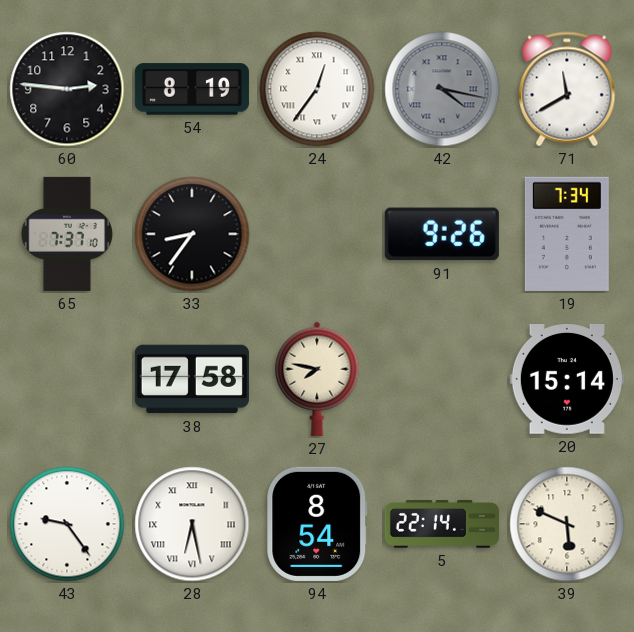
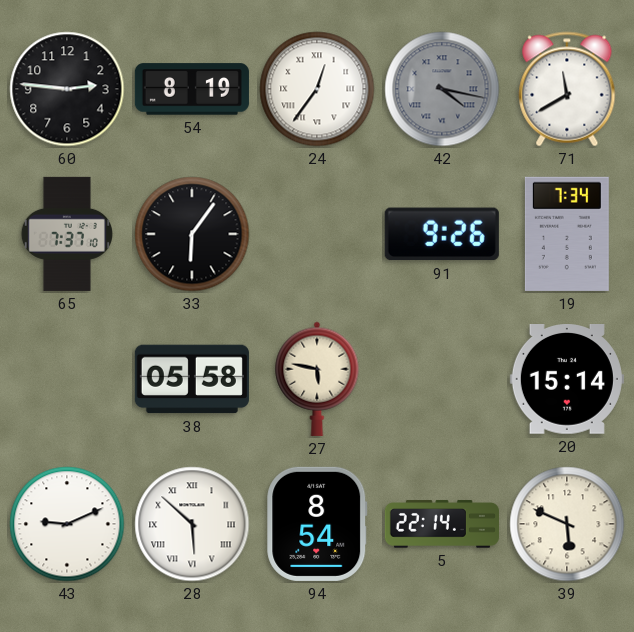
33: 8:36 -> 6:06 (192, 234)
38: 17:58 -> 05:58 (192, 379)
27: 7:47 -> 5:47 (317, 379)
43: 9:24 -> 9:11 (67, 524)
28: 6:28 -> 5:52 (192, 524)
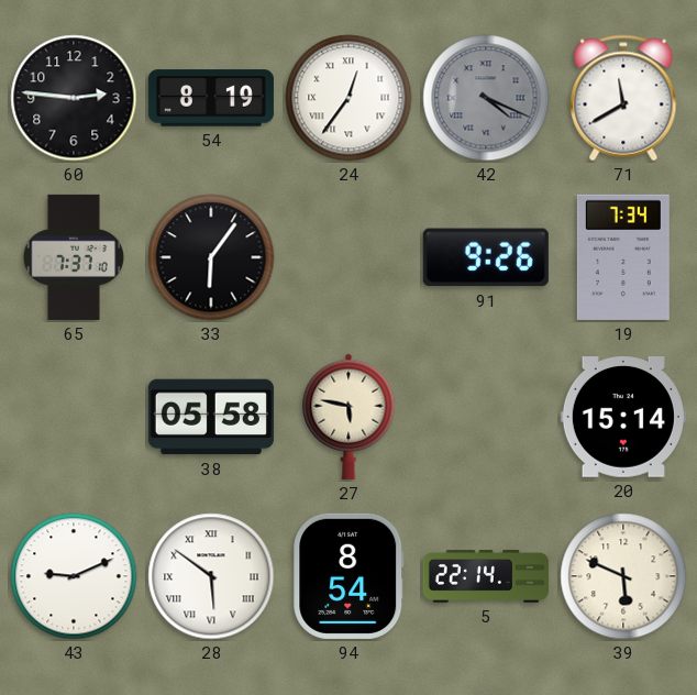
42: 4:17 -> 4:19 (486, 98)
28: 5:52 -> 5:51 (211, 576)
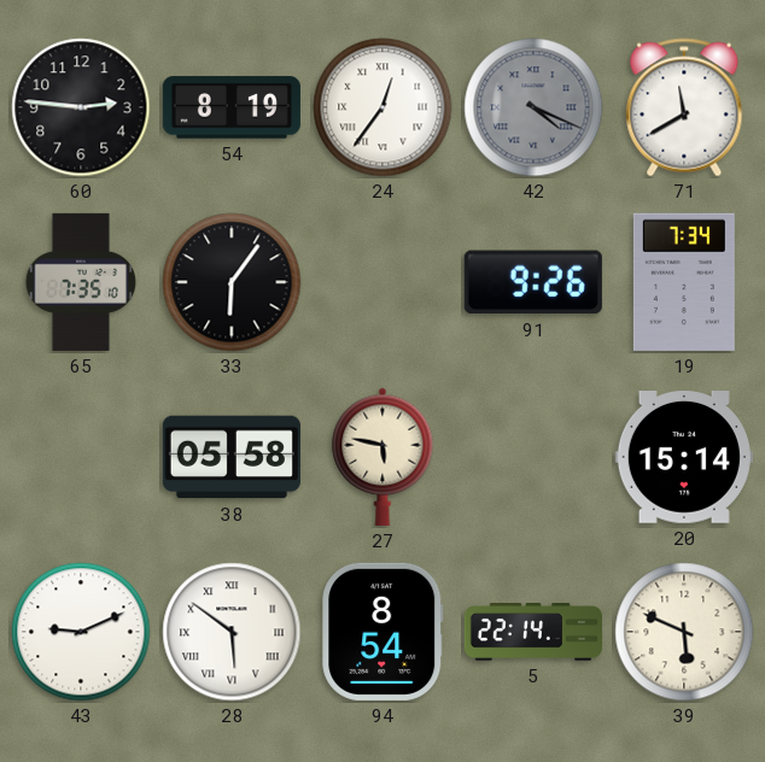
65: 7:37 -> 7:35 (81, 282)
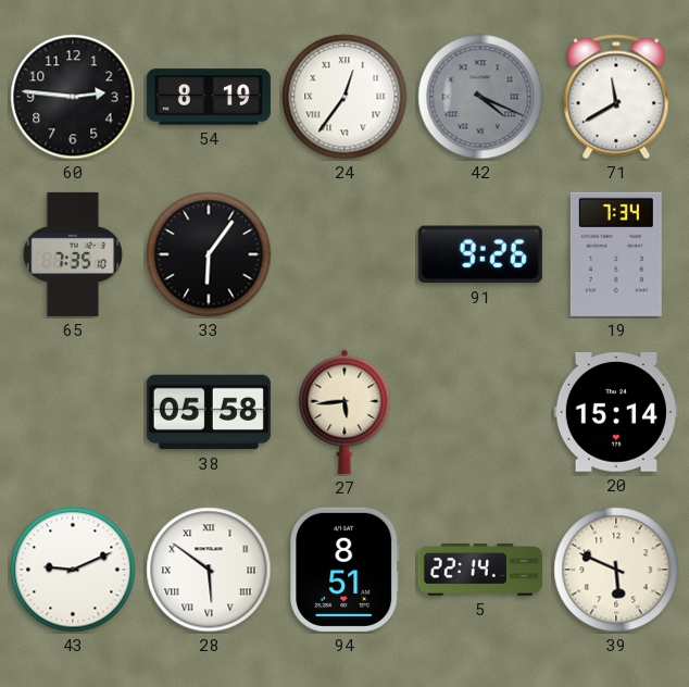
27: 5:47 -> 5:44 (344, 412)
94: 8:54 -> 8:51 (344, 570)
